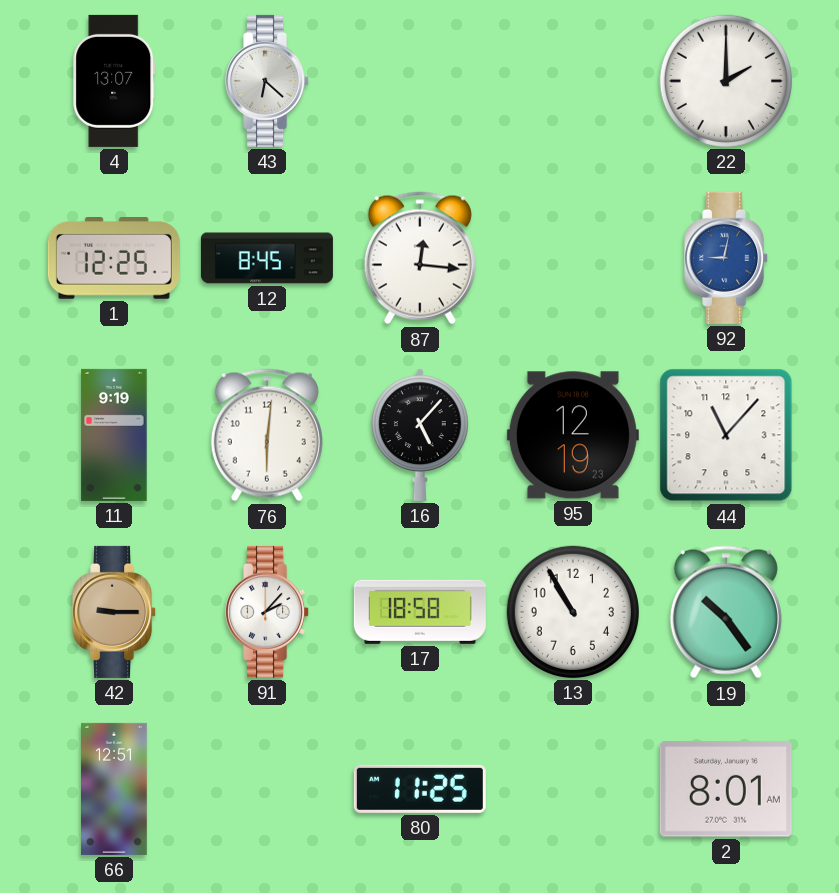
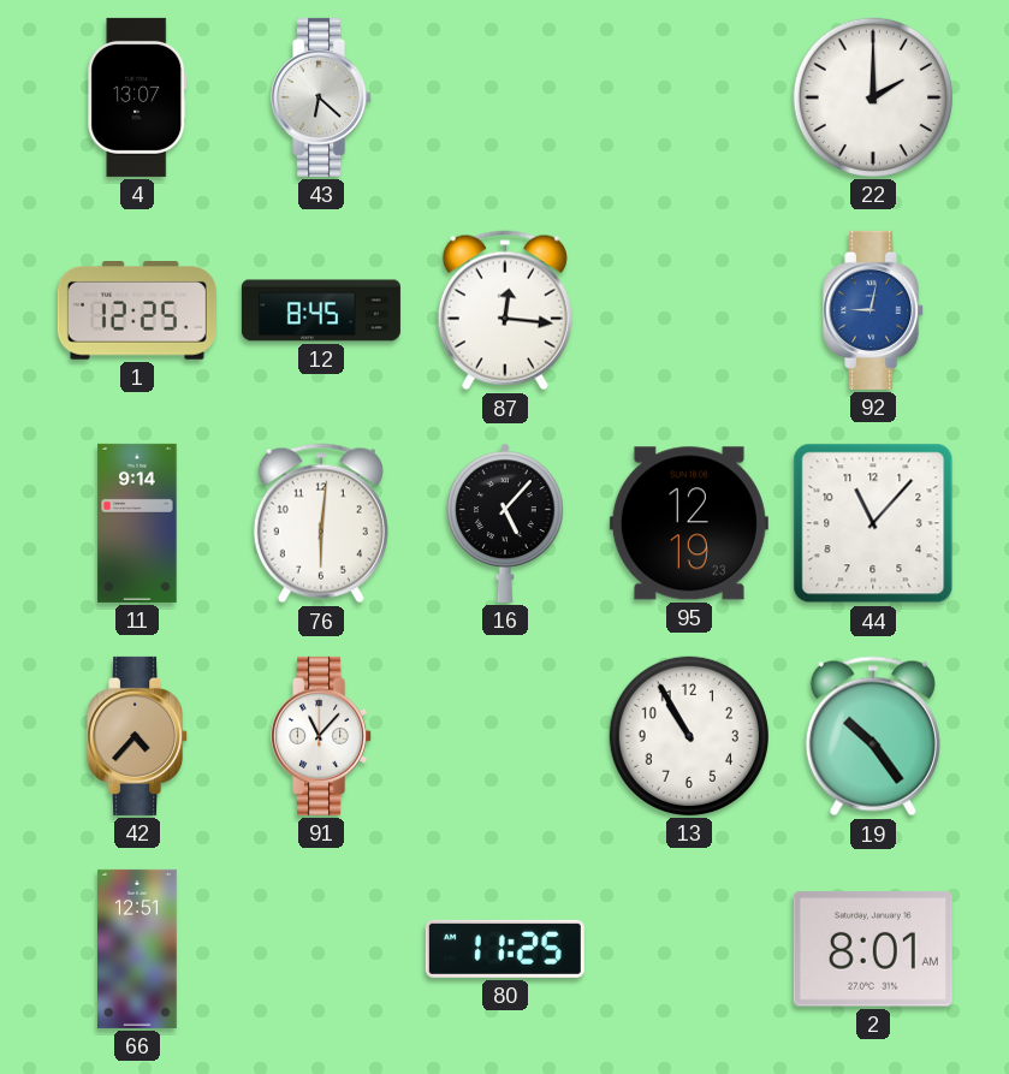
11: 9:19 -> 9:14 (137, 523)
42: 9:15 -> 4:37 (138, 736)
91: 2:07 -> 11:07 (322, 736)
17: 18:58 -> none (420, 612)
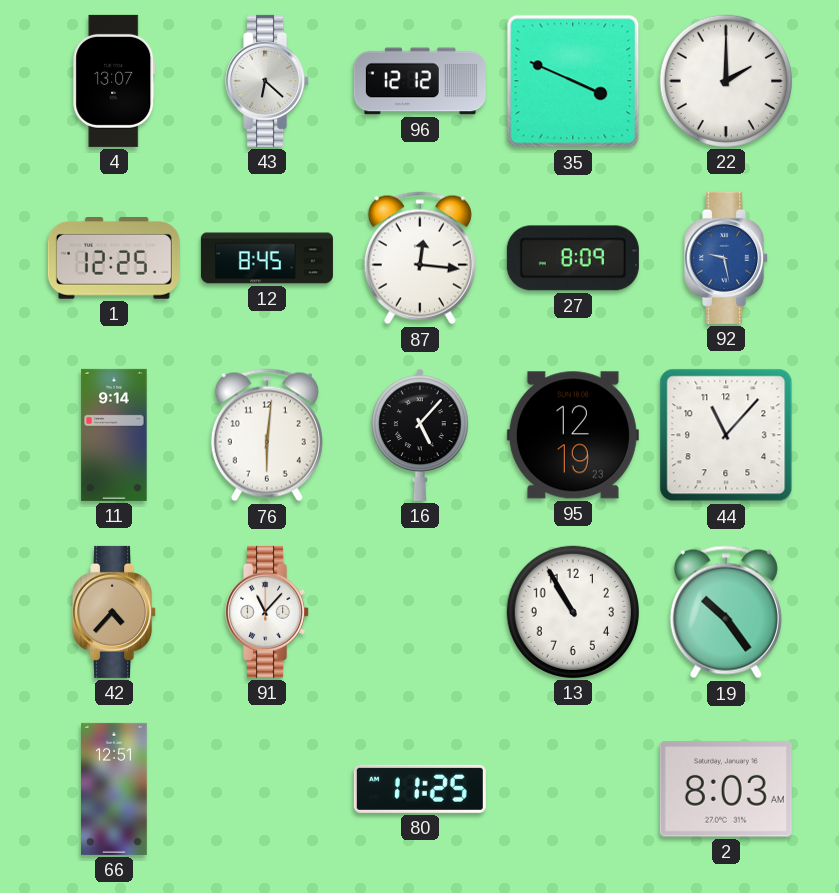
96: none -> 12:12 (420, 81)
35: none -> 3:49 (573, 81)
27: none -> 8:09 (573, 258)
92: 9:02 -> 9:28 (727, 258)
2: 8:01 -> 8:03 (726, 789)
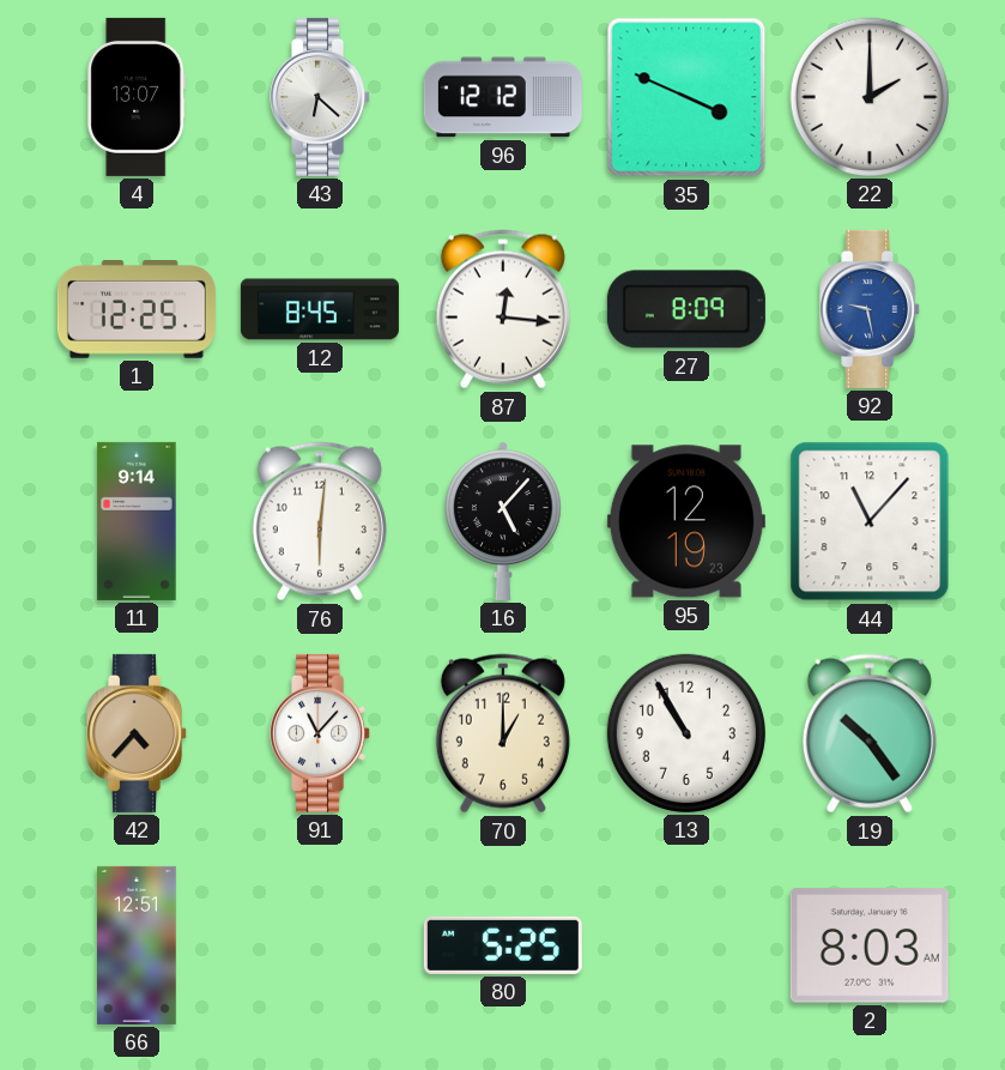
70: none -> 1:00 (503, 733)
80: 11:25 -> 5:25 (503, 945)
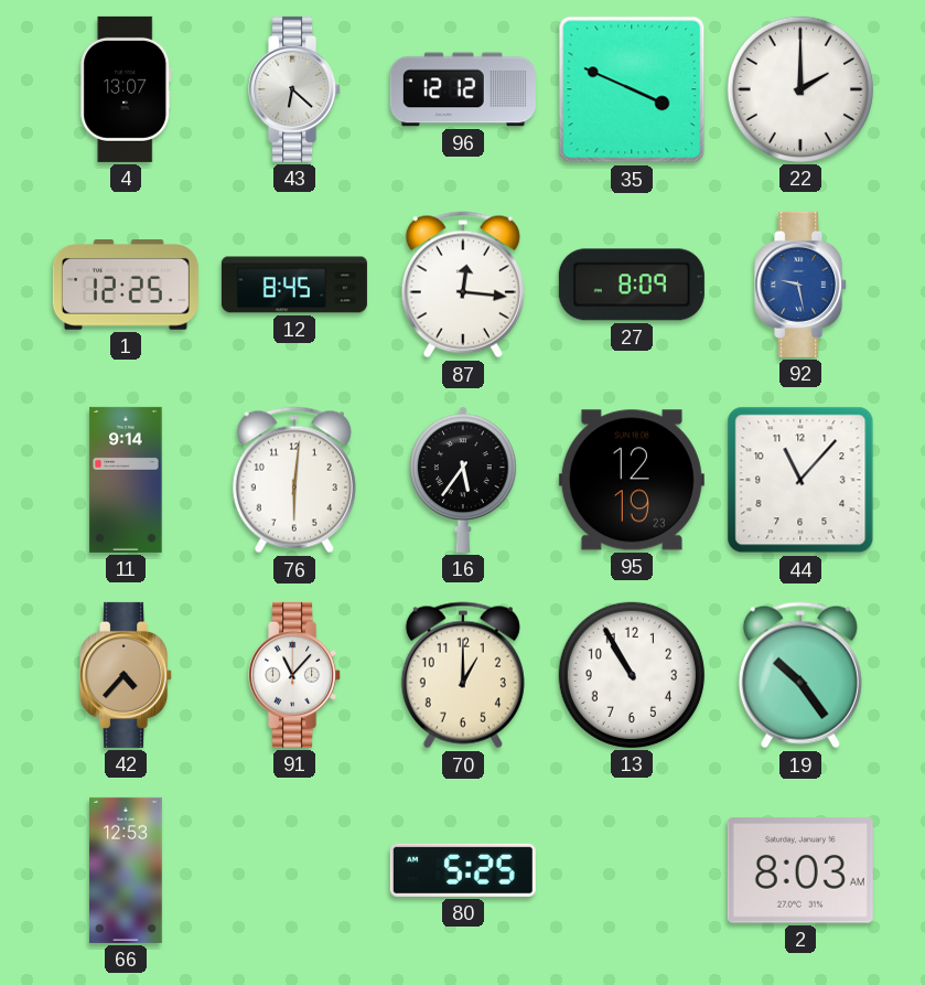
16: 5:07 -> 5:36 (463, 480)
66: 12:51 -> 12:53 (127, 870)
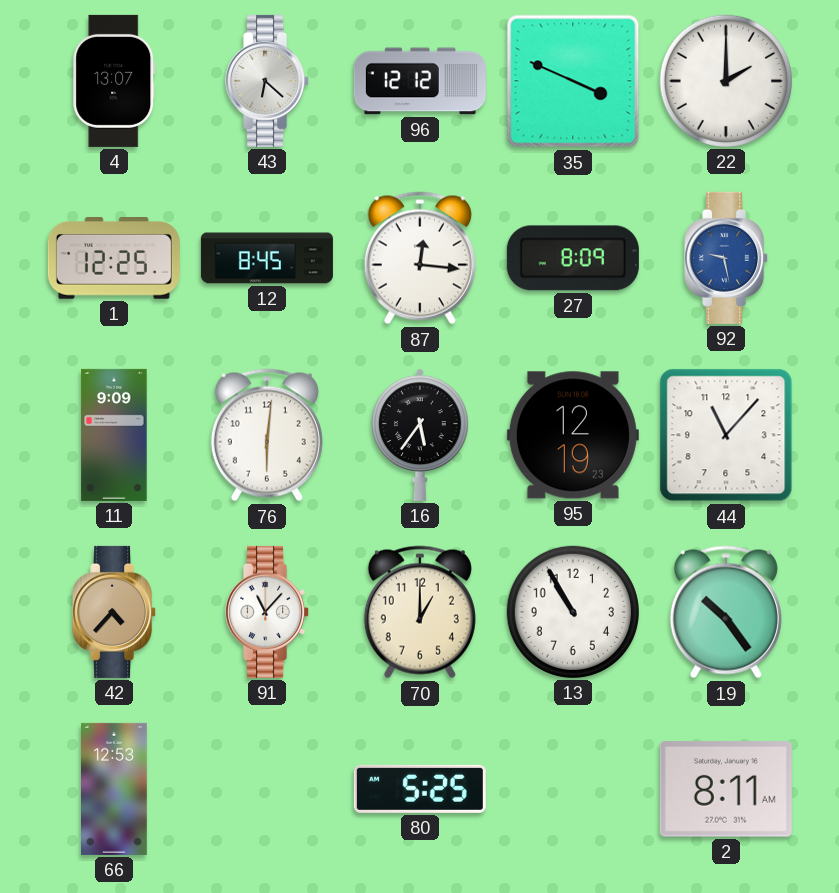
11: 9:14 -> 9:09 (114, 435)
2: 8:03 -> 8:11 (726, 789)
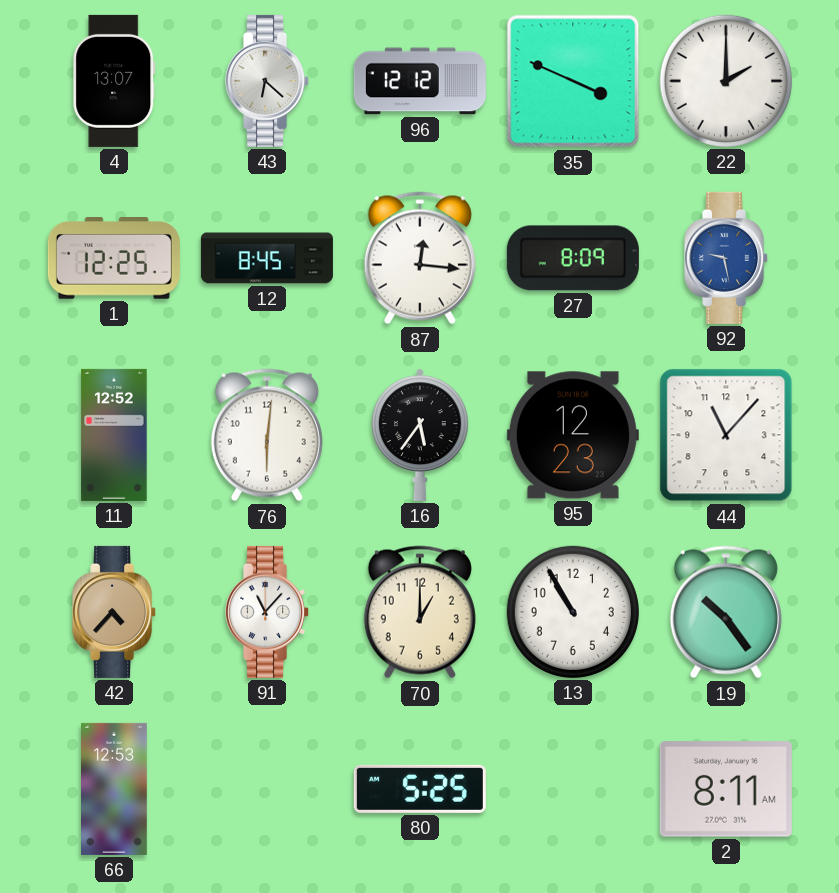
11: 9:09 -> 12:52 (114, 435)
95: 12:19 -> 12:23 (573, 435)
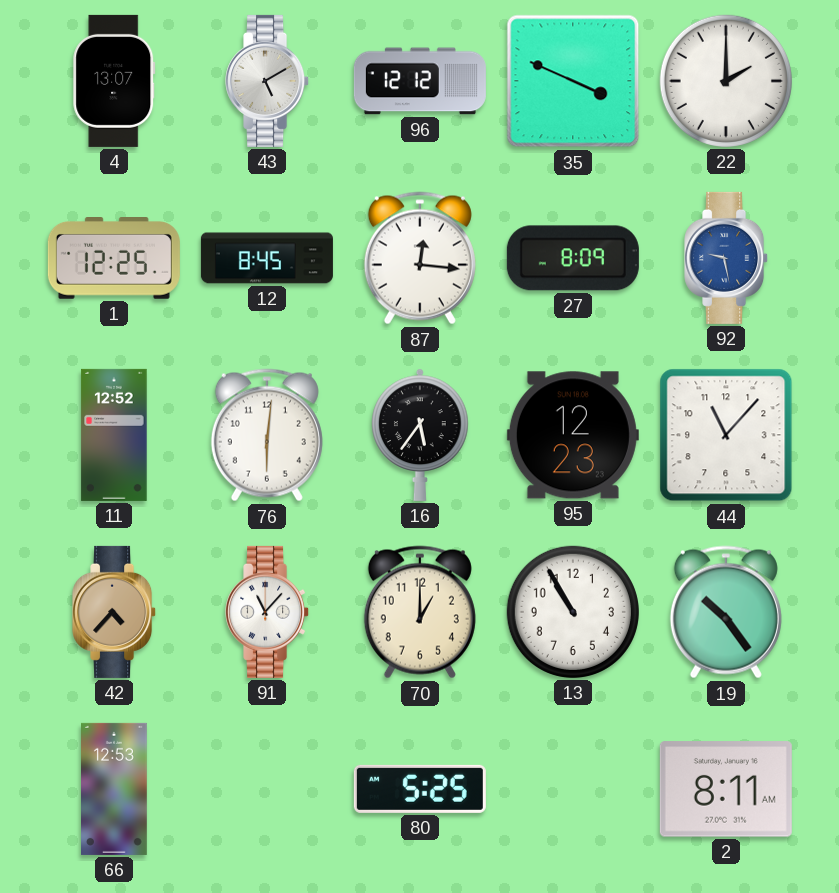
43: 6:22 -> 5:10 (268, 81)
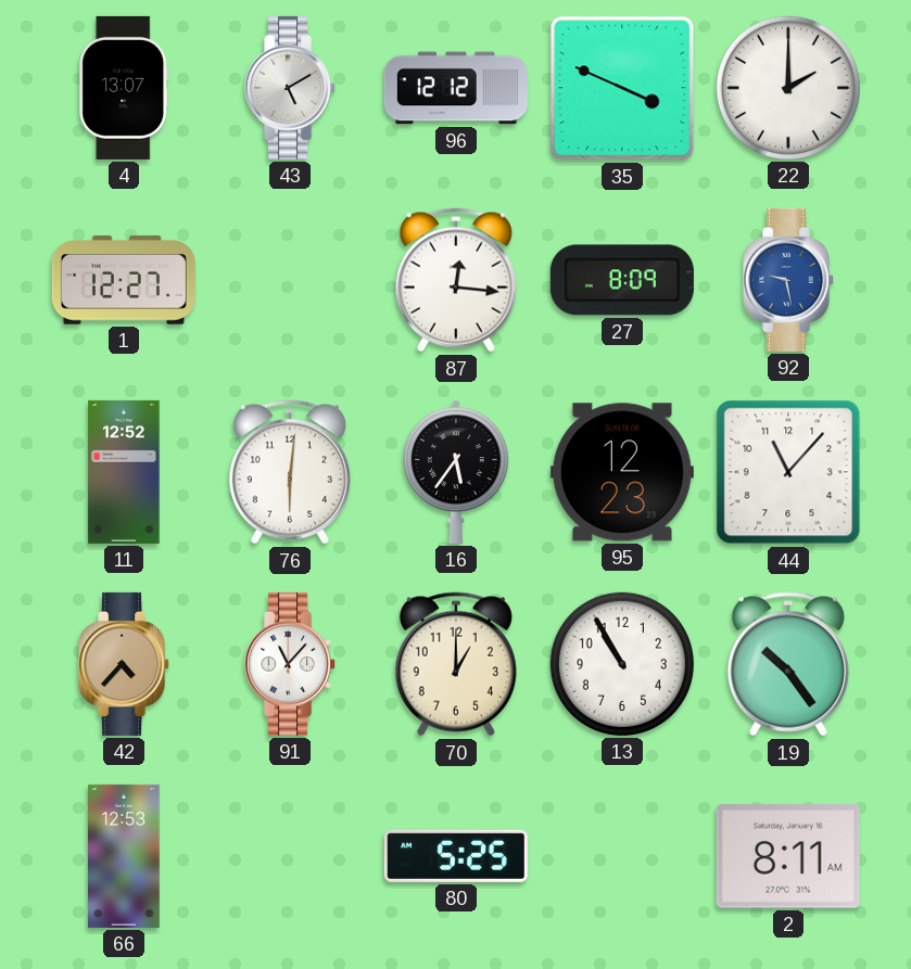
1: 12:25 -> 12:27 (124, 281)
12: 8:45 -> none (267, 258)
